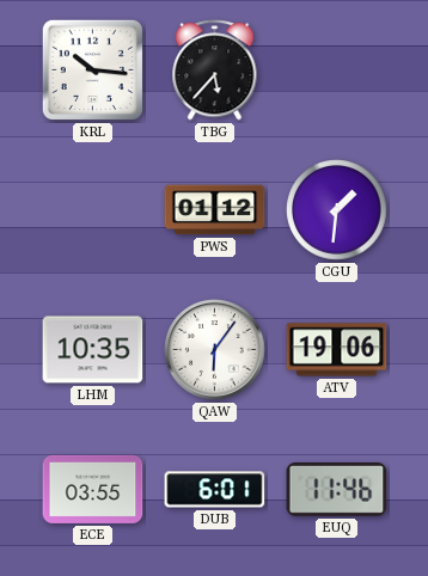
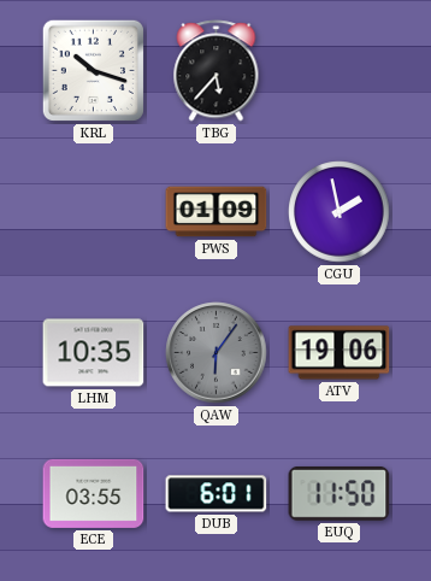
KRL: 10:16 -> 10:18 (93, 70)
PWS: 01:12 -> 01:09 (217, 212)
CGU: 1:31 -> 1:58 (340, 212)
QAW dial: white -> grey (217, 353)
EUQ: 11:46 -> 11:50 (340, 493)
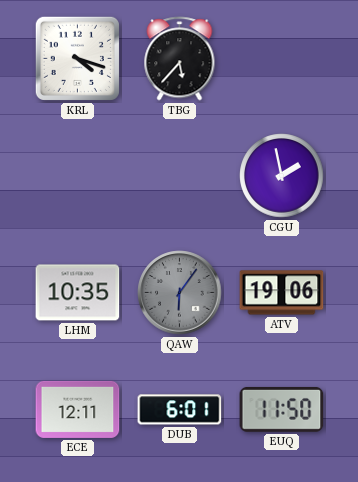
KRL: 10:18 -> 4:18 (77, 58)
PWS: 01:09 -> none (217, 212)
ECE: 03:55 -> 12:11 (78, 409)
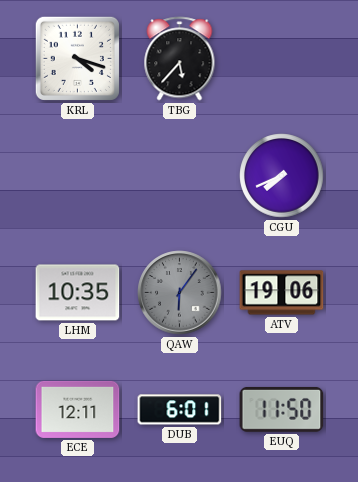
CGU: 1:58 -> 7:41 (282, 176)
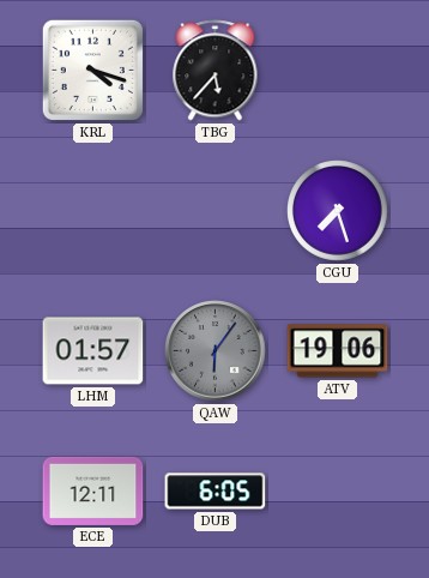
CGU: 7:41 -> 7:27 (338, 211)
LHM: 10:35 -> 01:57 (93, 351)
DUB: 6:01 -> 6:05 (216, 492)
EUQ: 11:50 -> none (282, 409)
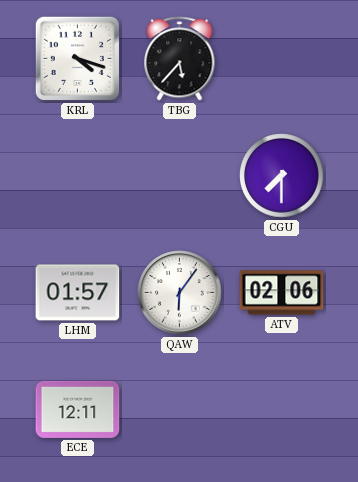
CGU: 7:27 -> 7:30 (282, 176)
QAW dial: grey -> white (180, 293)
ATV: 19:06 -> 02:06 (282, 293)
DUB: 6:05 -> none (216, 492)
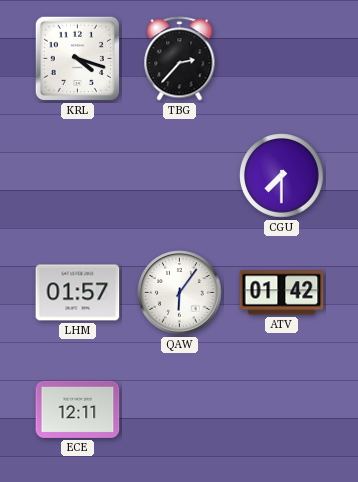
TBG: 5:37 -> 2:37 (180, 59)
ATV: 02:06 -> 01:42 (282, 293)
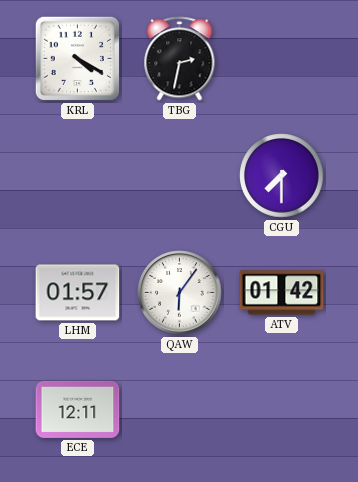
KRL: 4:18 -> 4:20 (77, 58)
TBG: 2:37 -> 2:32 (180, 59)
